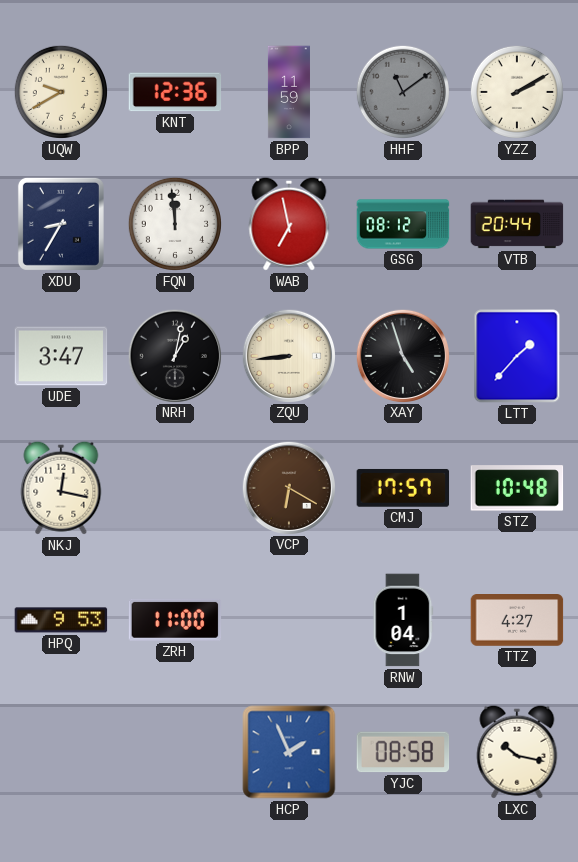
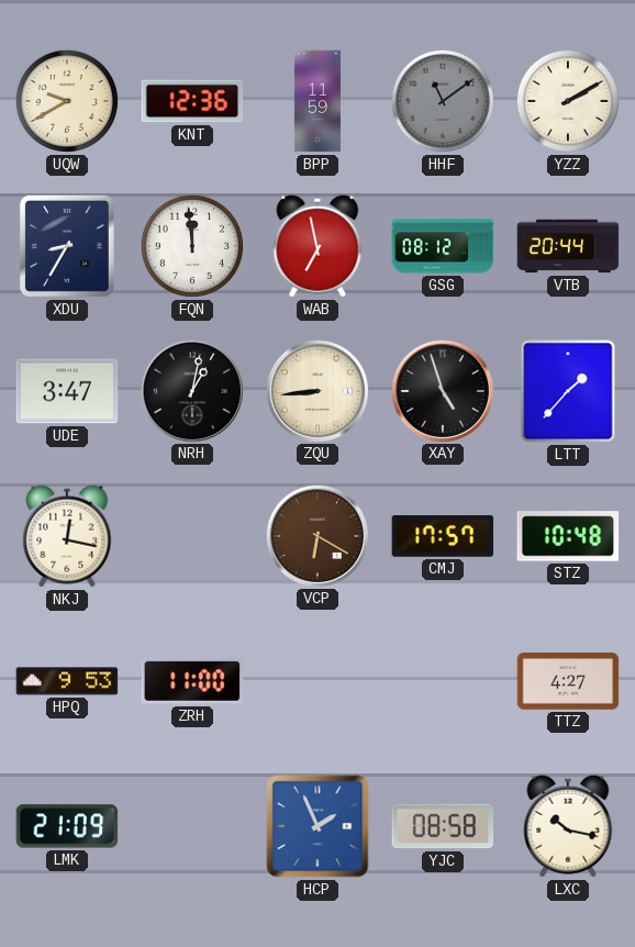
RNW: 1:04 -> none (403, 620)
LMK: none -> 21:09 (67, 826)
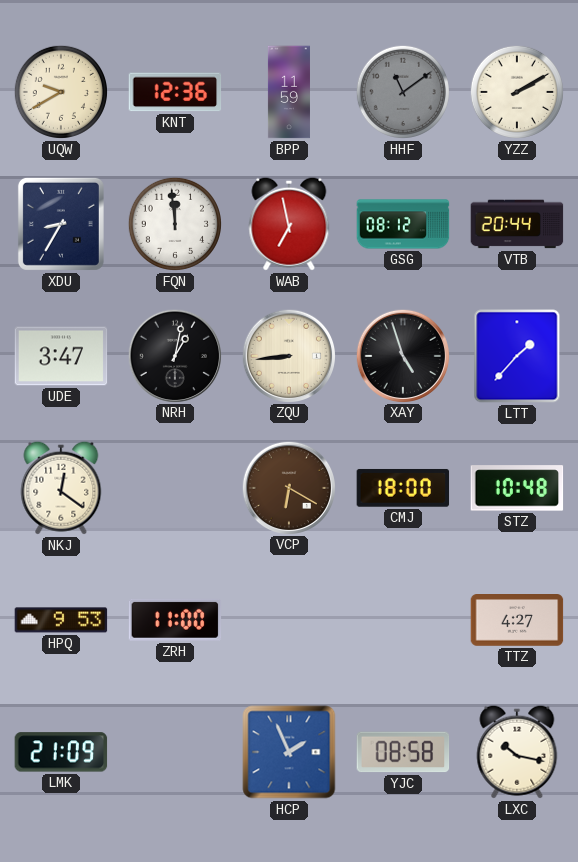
NKJ: 12:17 -> 12:21 (61, 488)
CMJ: 17:57 -> 18:00 (403, 488)
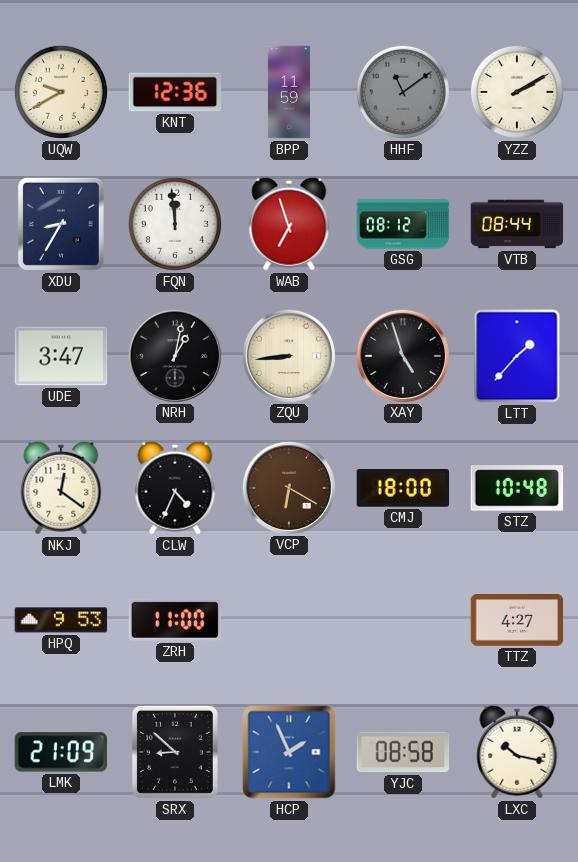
WAB: 6:58 -> 6:57 (289, 224)
VTB: 20:44 -> 08:44 (517, 224)
CLW: none -> 4:34 (175, 488)
SRX: none -> 8:52 (175, 752)
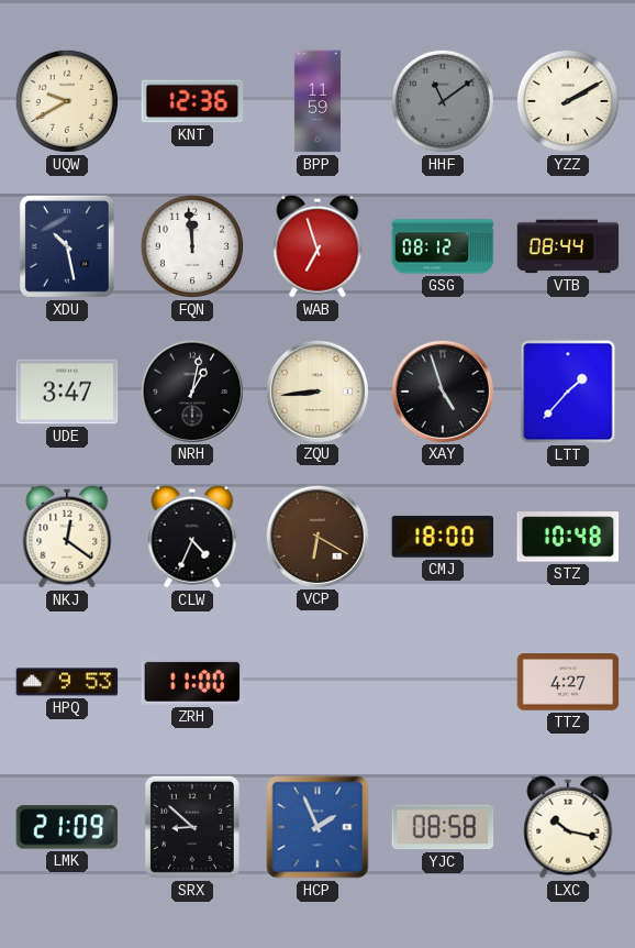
XDU: 8:35 -> 10:28 (67, 246)
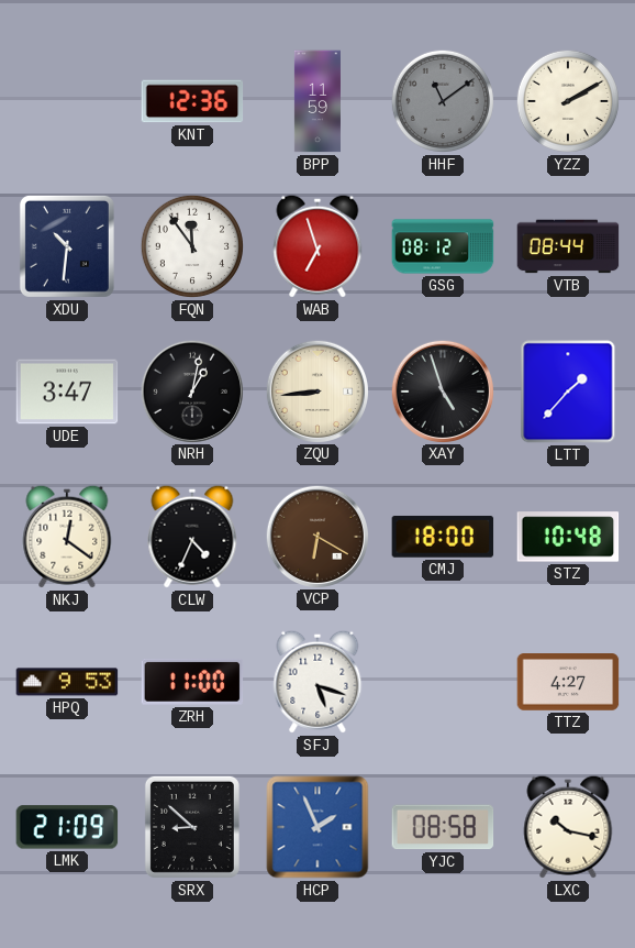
UQW: 9:40 -> none (67, 101)
XDU: 10:28 -> 10:31 (67, 246)
FQN: 11:59 -> 11:54 (192, 246)
SFJ: none -> 5:18 (317, 682)
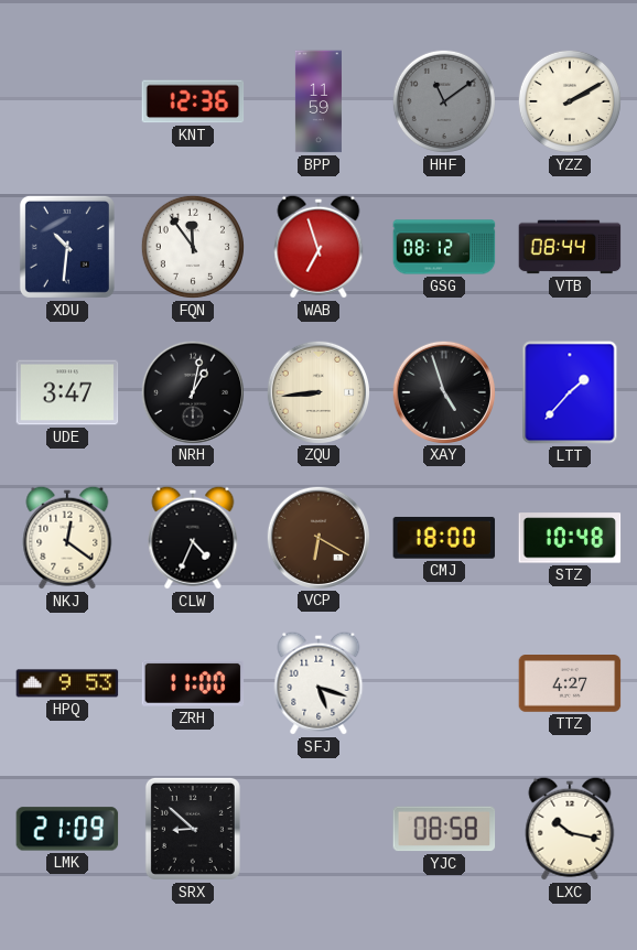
HCP: 1:56 -> none (317, 827)
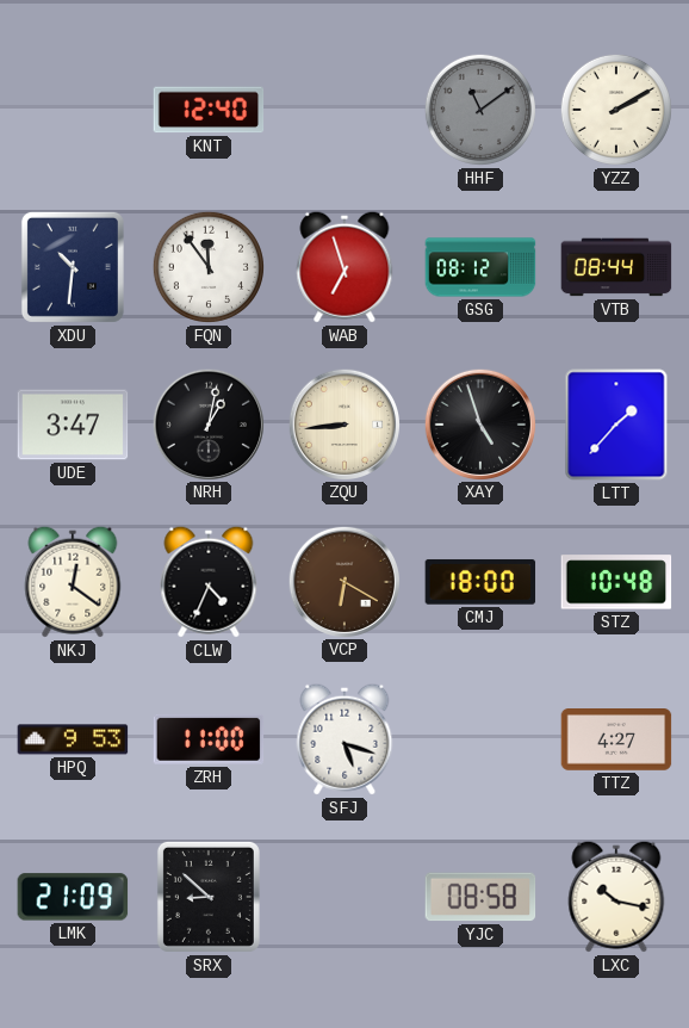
KNT: 12:36 -> 12:40 (209, 110)
BPP: 11:59 -> none (318, 101)
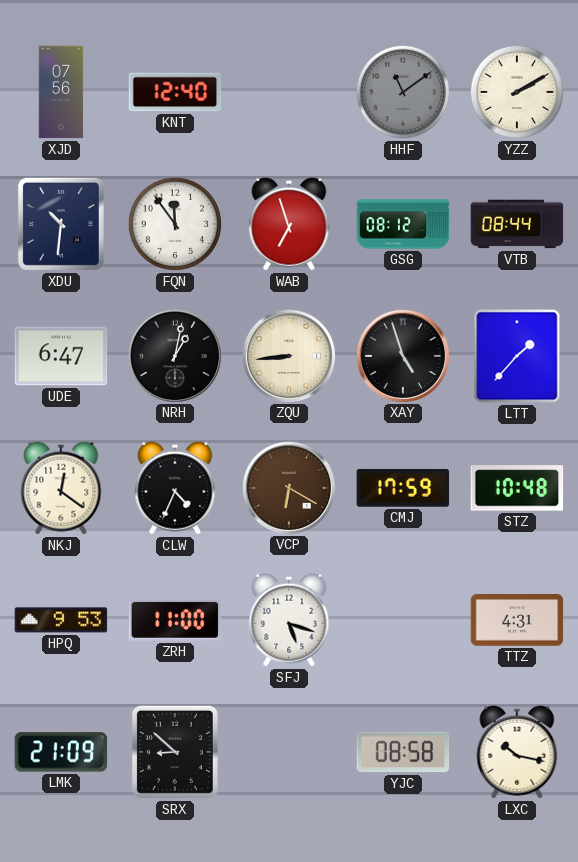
XJD: none -> 07:56 (61, 92)
UDE: 3:47 -> 6:47 (61, 356)
CMJ: 18:00 -> 17:59 (403, 488)
TTZ: 4:27 -> 4:31 (517, 620)
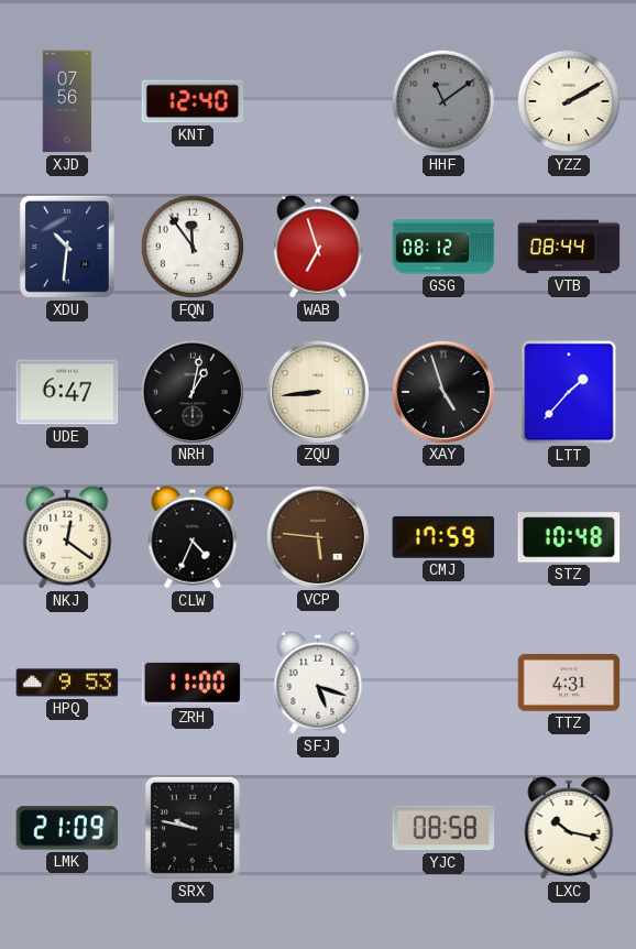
VCP: 6:20 -> 5:46 (317, 536)
SRX: 8:52 -> 9:47 (193, 828)
